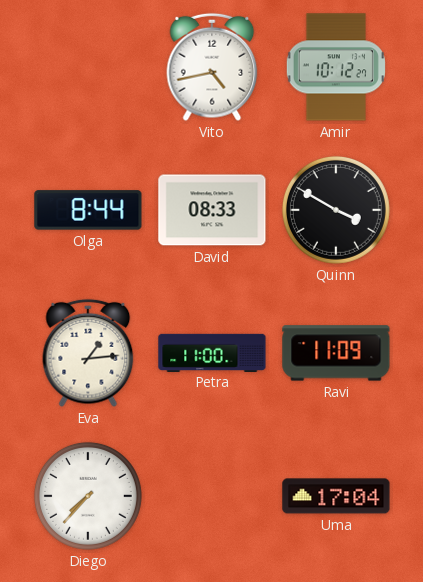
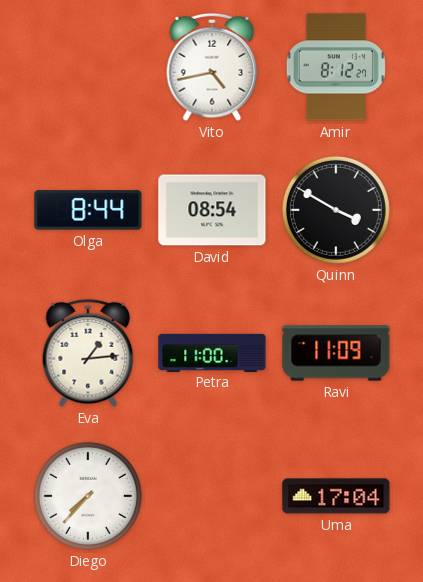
Amir: 10:12 -> 8:12 (336, 67)
David: 08:33 -> 08:54 (212, 210)
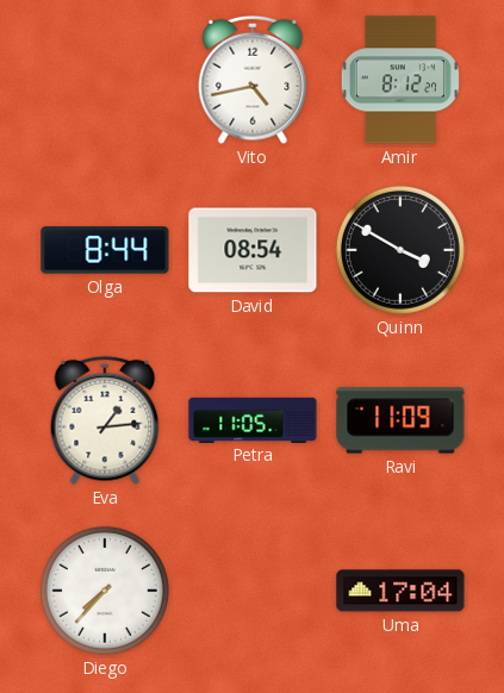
Petra: 11:00 -> 11:05 (253, 419)
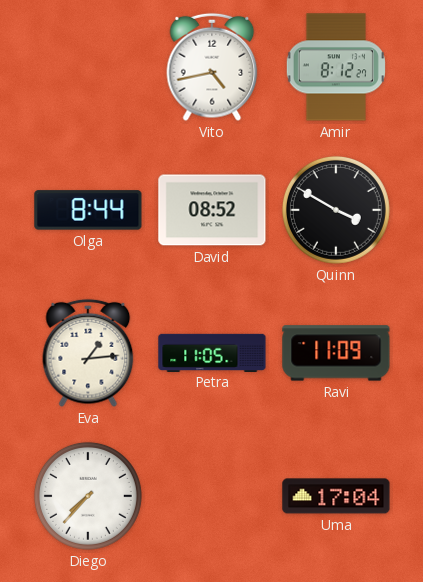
David: 08:54 -> 08:52 (212, 210)
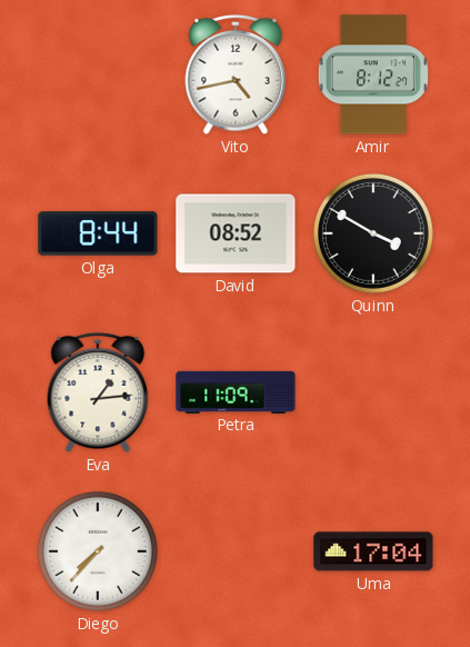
Petra: 11:05 -> 11:09 (236, 391)
Ravi: 11:09 -> none (336, 353)
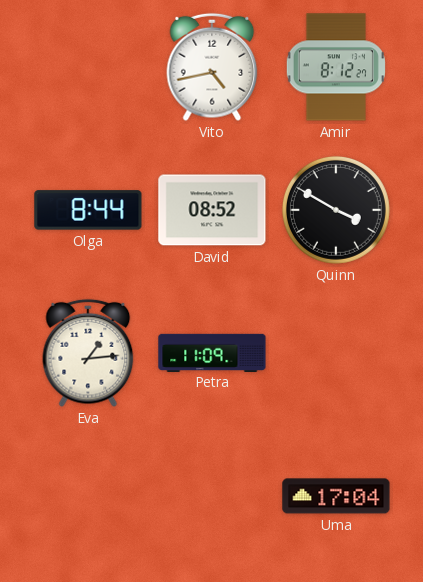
Diego: 7:37 -> none (98, 551)
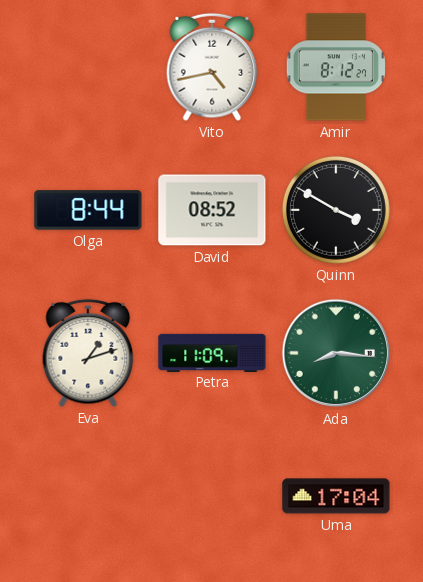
Eva: 1:14 -> 1:12 (88, 353)
Ada: none -> 8:16 (336, 353)
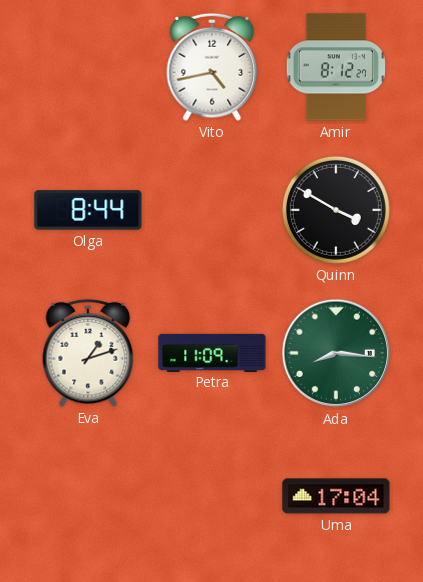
David: 08:52 -> none (212, 210)
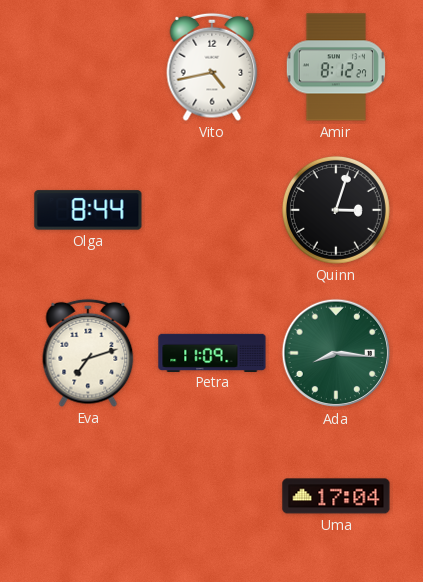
Quinn: 3:50 -> 3:03 (336, 210)
Eva: 1:12 -> 7:12 (88, 353)
